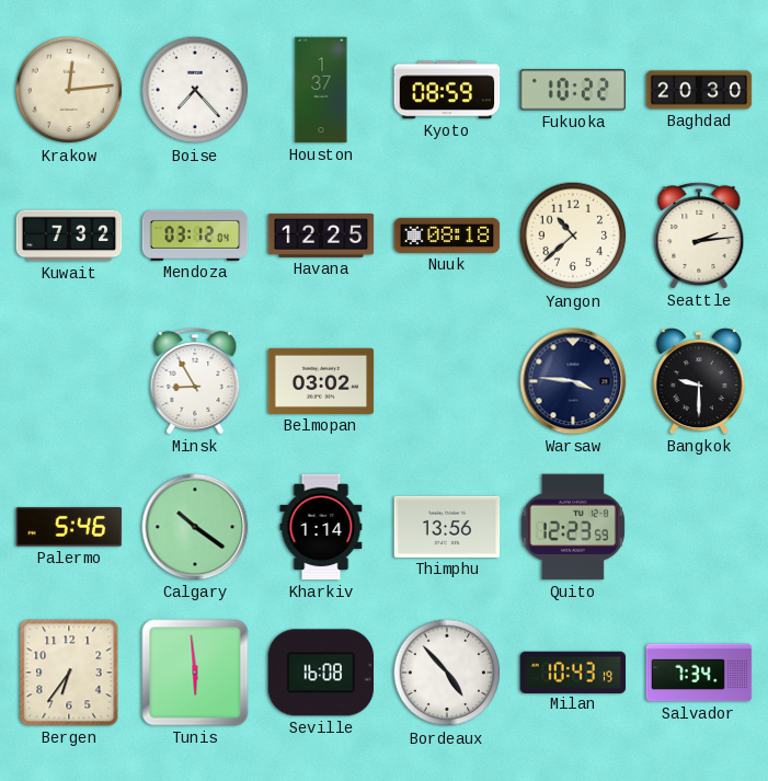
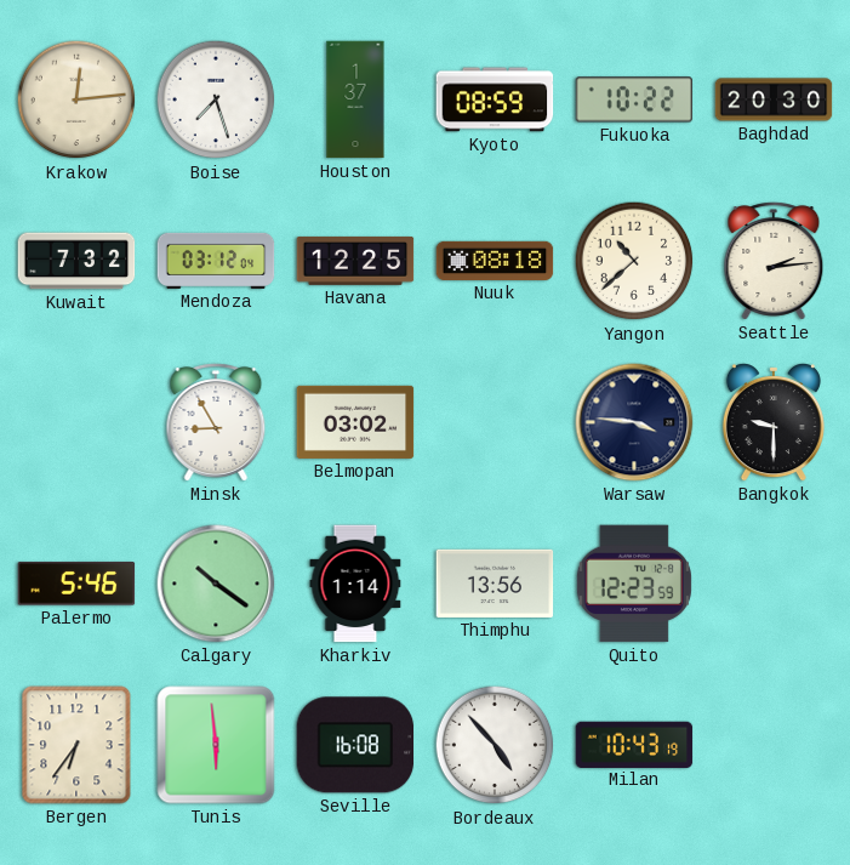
Boise: 7:23 -> 7:27 (216, 99)
Salvador: 7:34 -> none (699, 673)
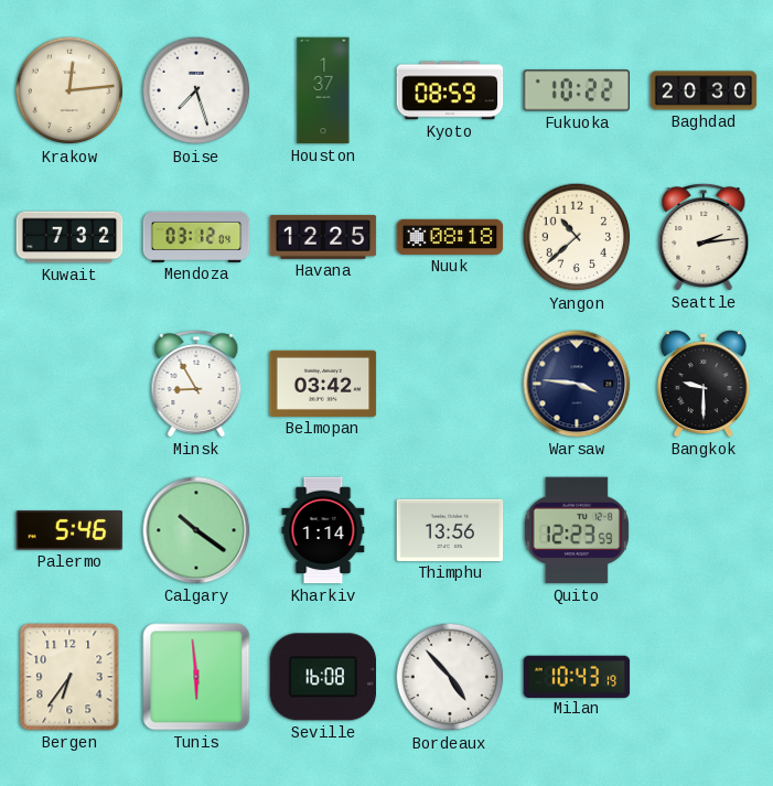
Belmopan: 03:02 -> 03:42 (323, 384)
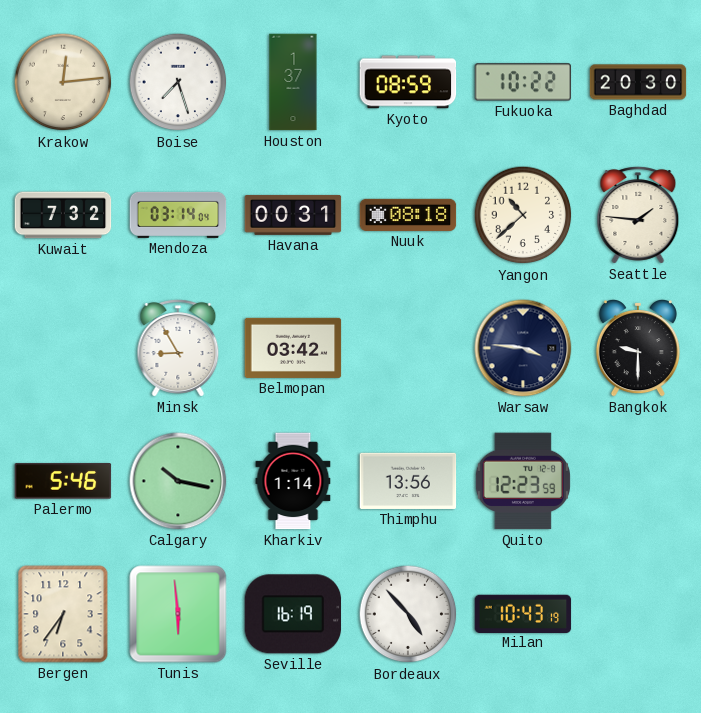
Mendoza: 03:12 -> 03:14 (178, 215)
Havana: 12:25 -> 00:31 (293, 215)
Seattle: 2:14 -> 1:46 (638, 215)
Calgary: 10:21 -> 10:17 (178, 481)
Seville: 16:08 -> 16:19 (293, 614)
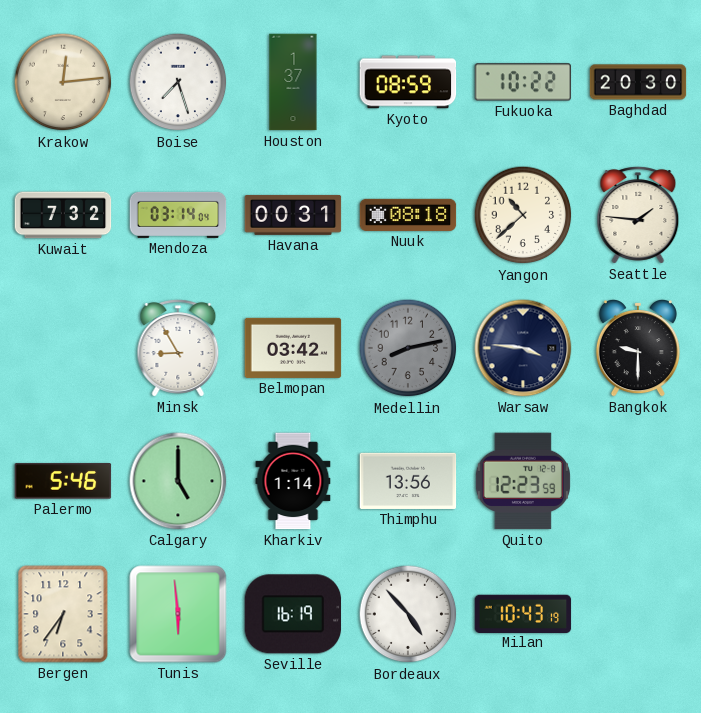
Medellin: none -> 8:13 (408, 348)
Calgary: 10:17 -> 5:00 (178, 481)
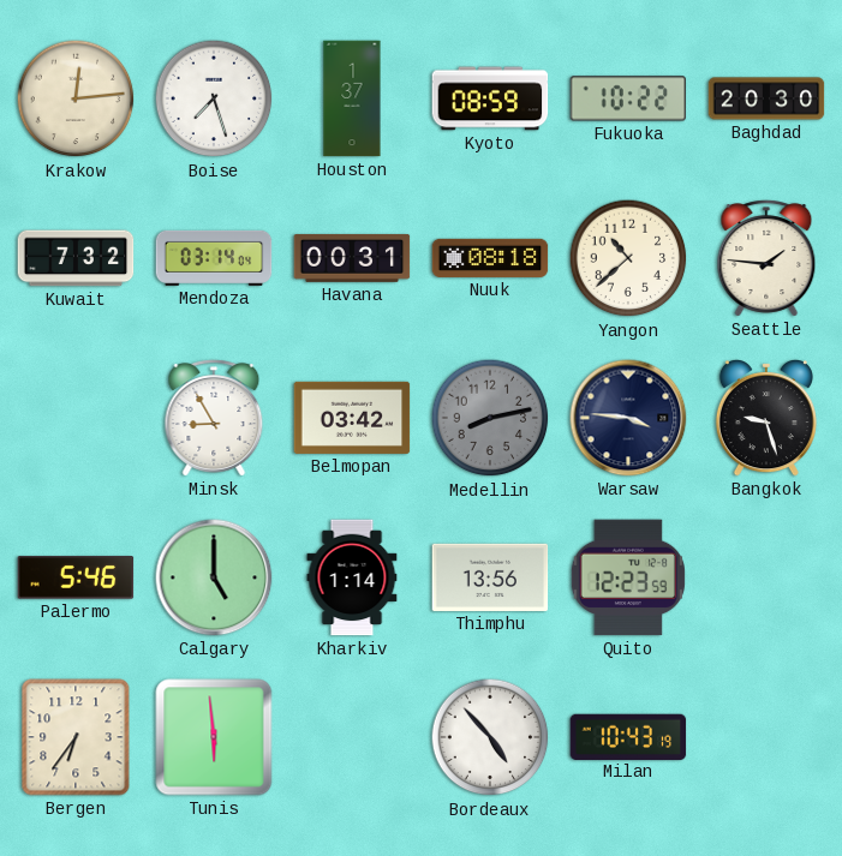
Bangkok: 9:30 -> 9:27 (766, 419)
Seville: 16:19 -> none (293, 614)
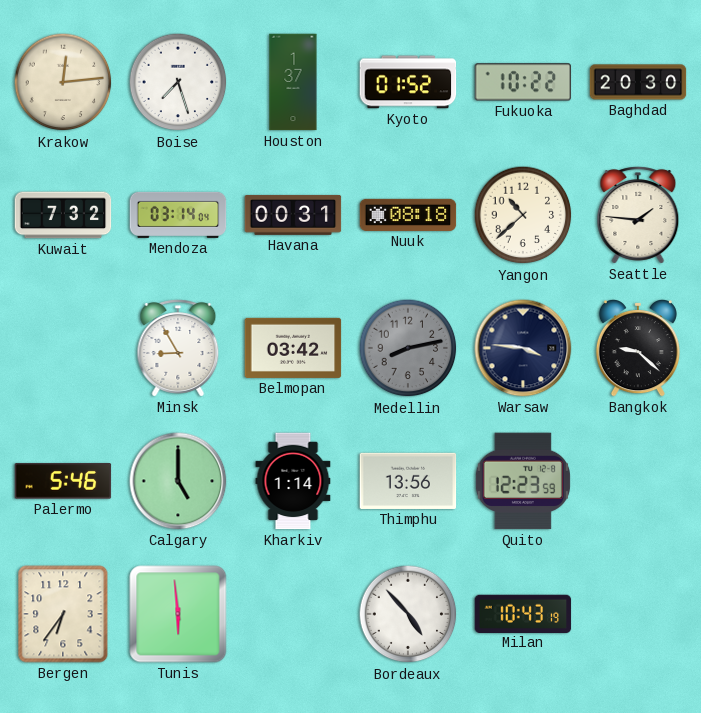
Kyoto: 08:59 -> 01:52 (408, 82)
Bangkok: 9:27 -> 9:22 (638, 349)
